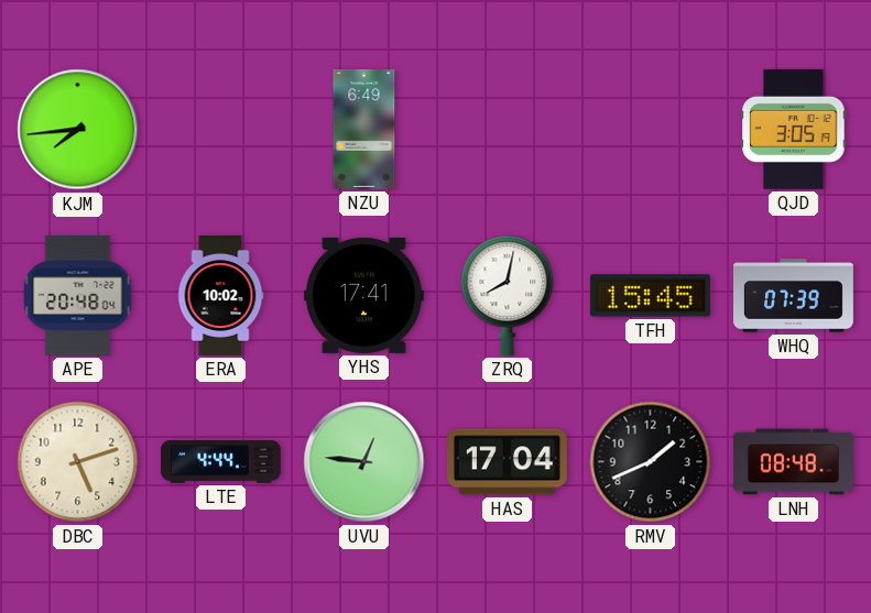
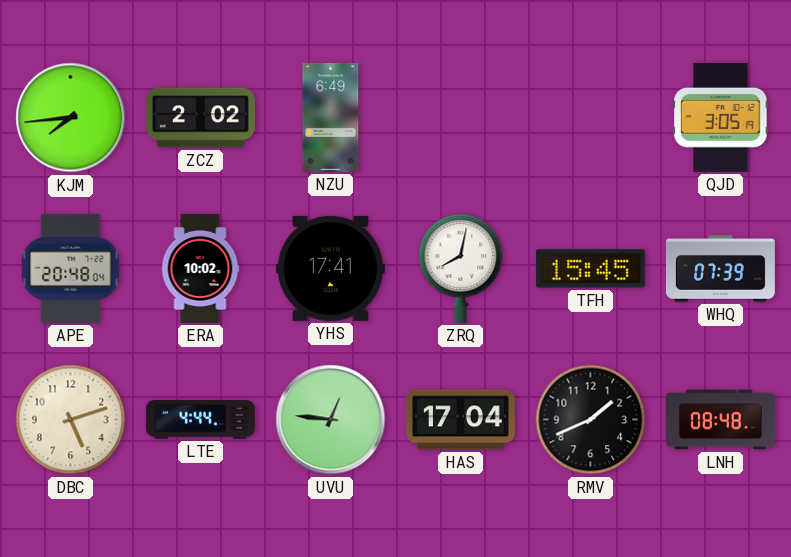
ZCZ: none -> 2:02 (200, 118)
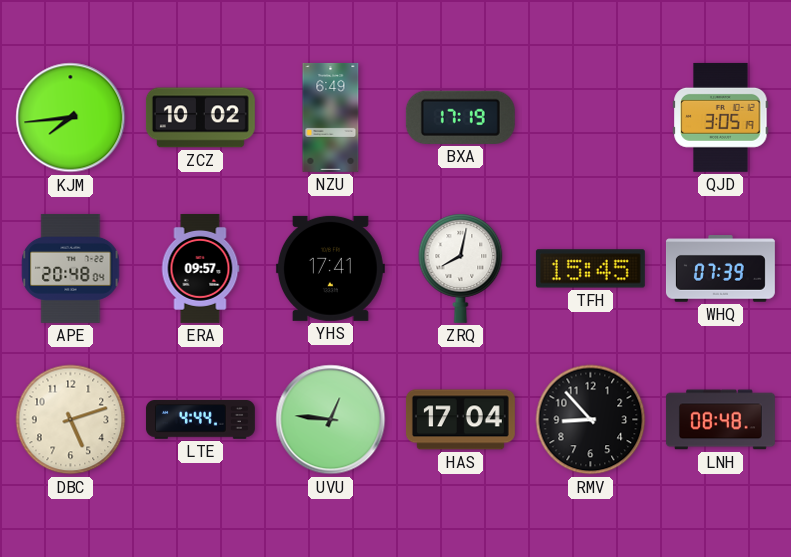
ZCZ: 2:02 -> 10:02 (200, 118)
BXA: none -> 17:19 (460, 117)
ERA: 10:02 -> 09:57 (200, 268)
RMV: 1:41 -> 8:53 (591, 420)
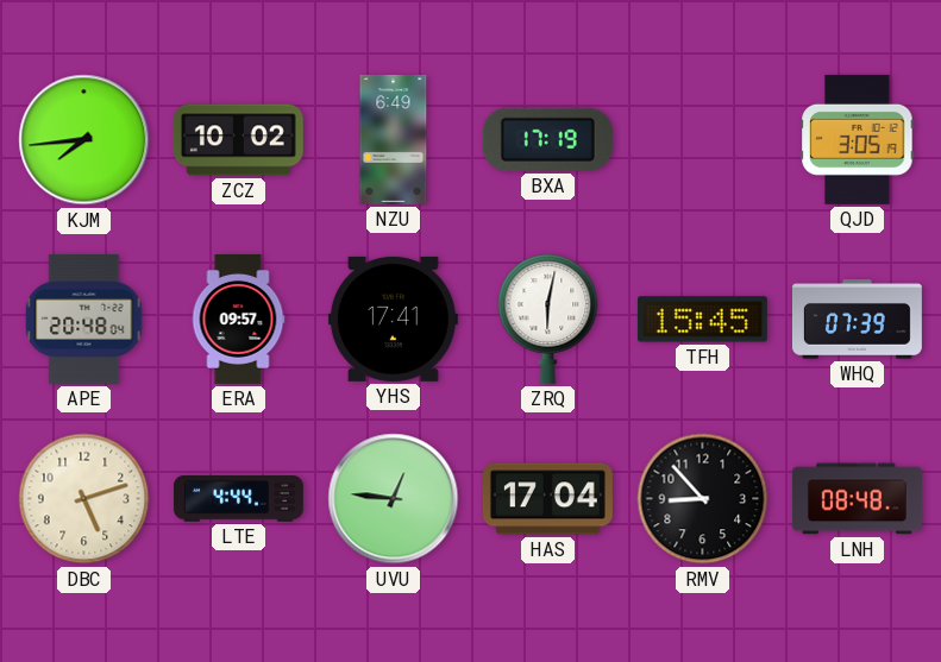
ZRQ: 8:02 -> 6:02 (548, 319)
